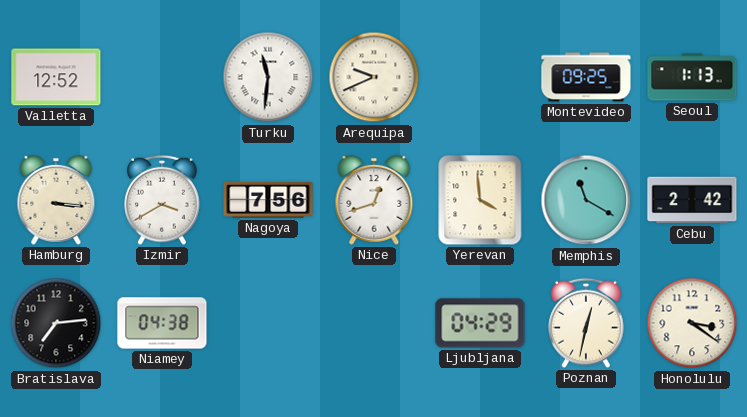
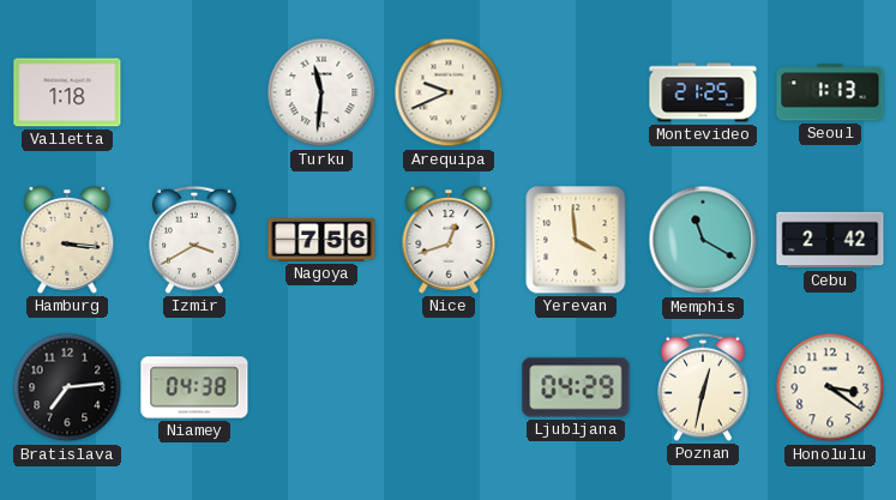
Valletta: 12:52 -> 1:18 (67, 92)
Montevideo: 09:25 -> 21:25 (703, 92)
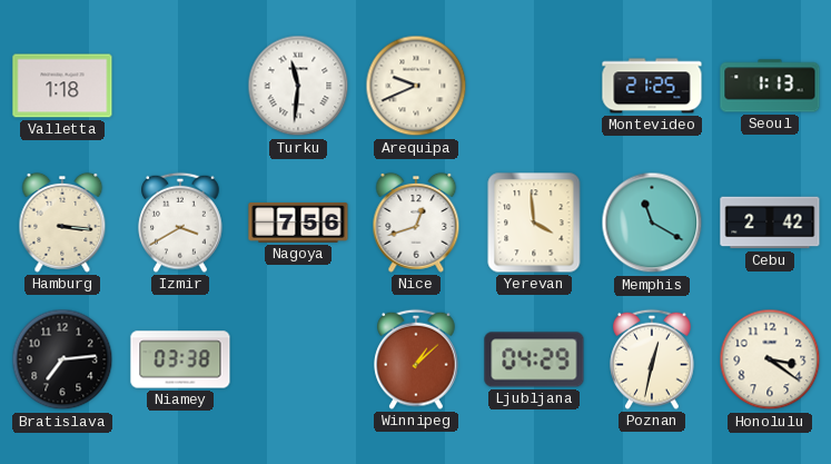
Niamey: 04:38 -> 03:38 (180, 359)
Winnipeg: none -> 1:08 (416, 359)
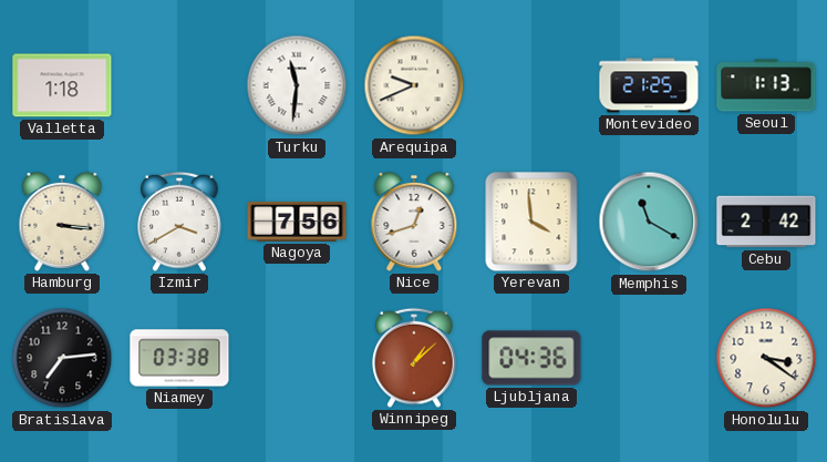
Ljubljana: 04:29 -> 04:36 (531, 358)
Poznan: 12:32 -> none (652, 359)
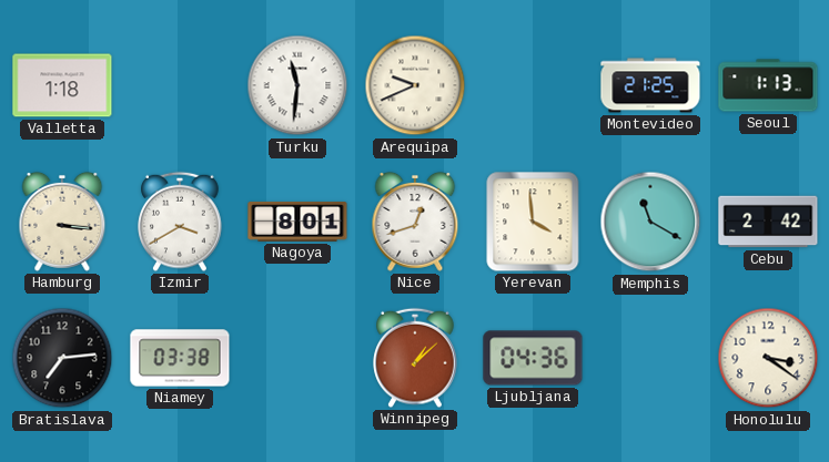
Nagoya: 7:56 -> 8:01 (297, 222)
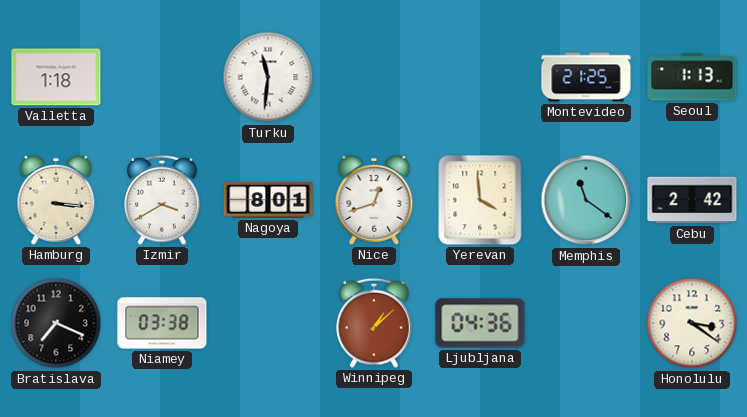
Arequipa: 9:41 -> none (415, 85)
Memphis: 11:20 -> 11:21 (586, 200)
Bratislava: 7:14 -> 7:19 (56, 323)
